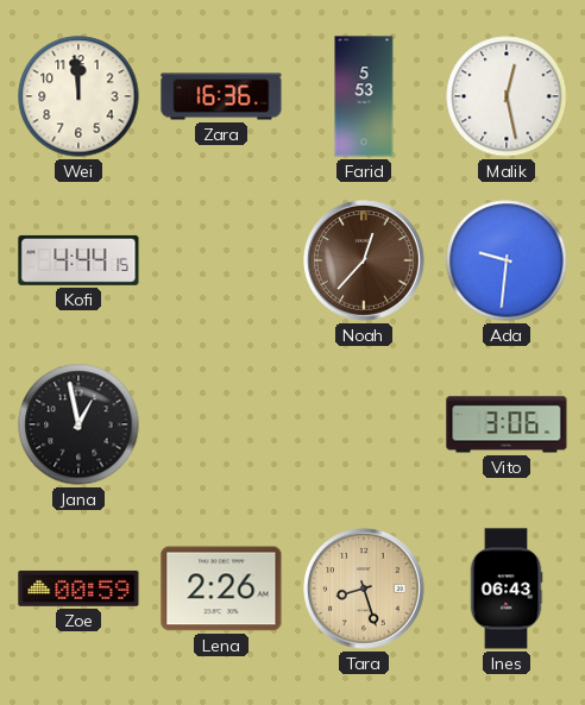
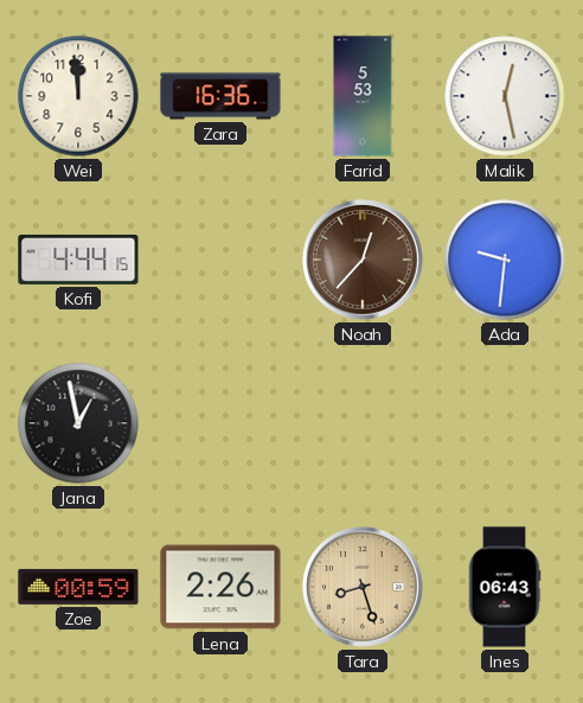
Vito: 3:06 -> none (507, 424)
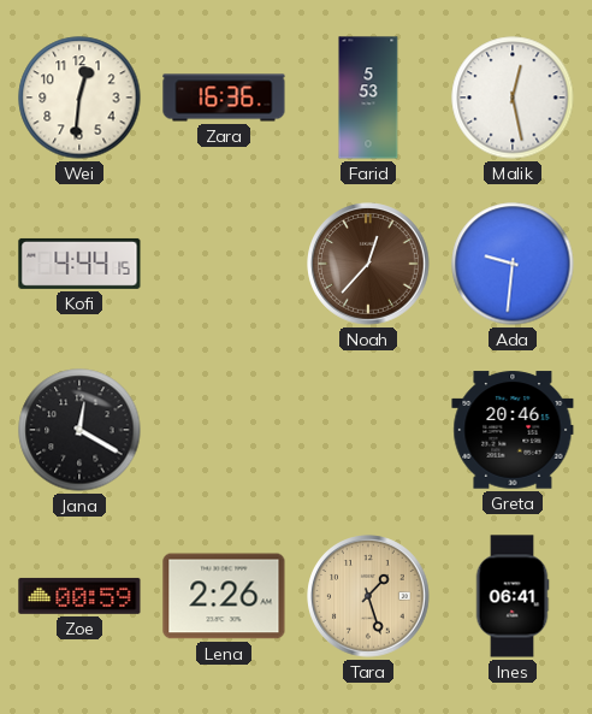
Wei: 11:59 -> 12:31 (79, 98)
Jana: 12:58 -> 12:20 (79, 430)
Greta: none -> 20:46 (513, 430)
Tara: 8:27 -> 1:27 (368, 596)
Ines: 06:43 -> 06:41 (513, 596)
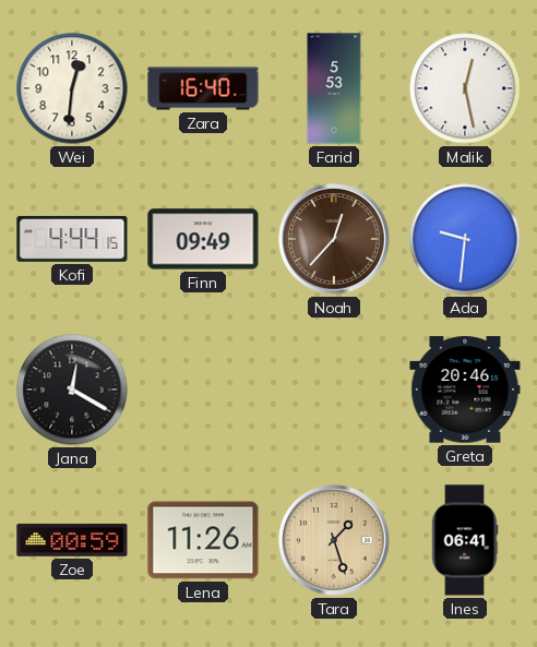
Zara: 16:36 -> 16:40 (203, 88)
Finn: none -> 09:49 (203, 239)
Lena: 2:26 -> 11:26 (203, 540)
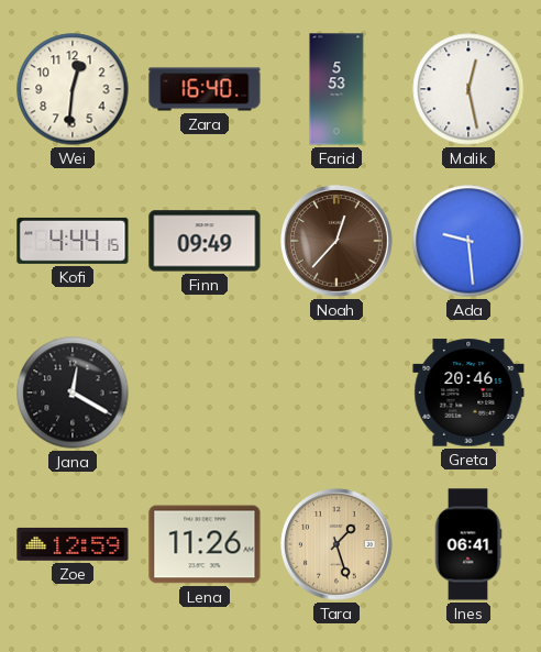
Ada: 9:31 -> 9:29 (468, 241)
Zoe: 00:59 -> 12:59 (73, 544)
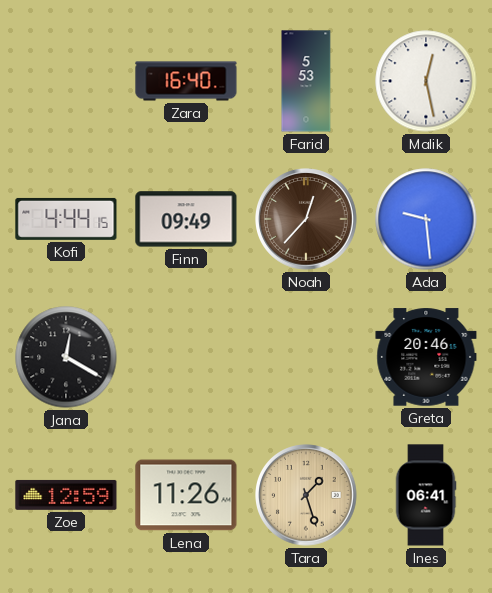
Wei: 12:31 -> none (73, 89)
